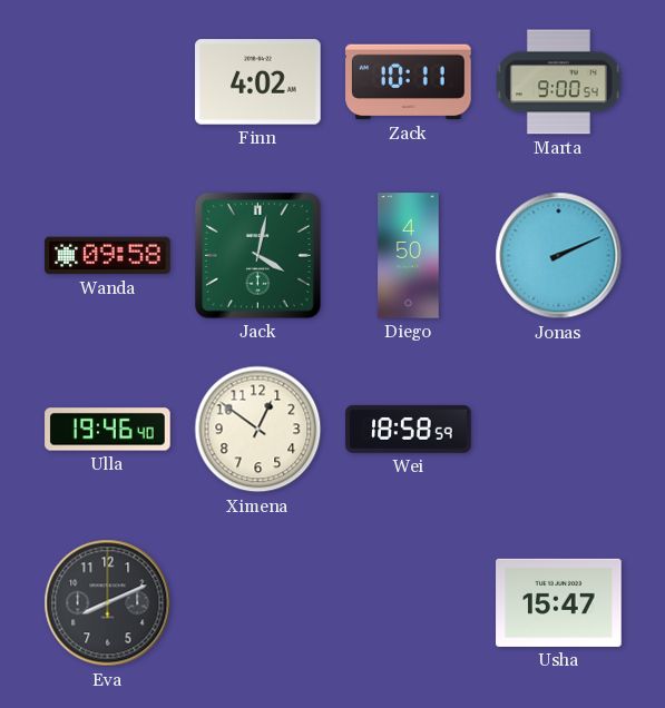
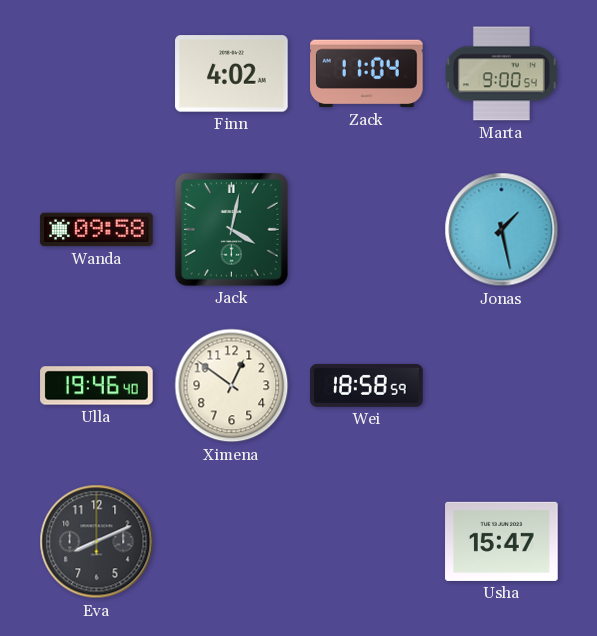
Zack: 10:11 -> 11:04 (367, 74)
Diego: 4:50 -> none (409, 256)
Jonas: 2:11 -> 1:28 (502, 230)
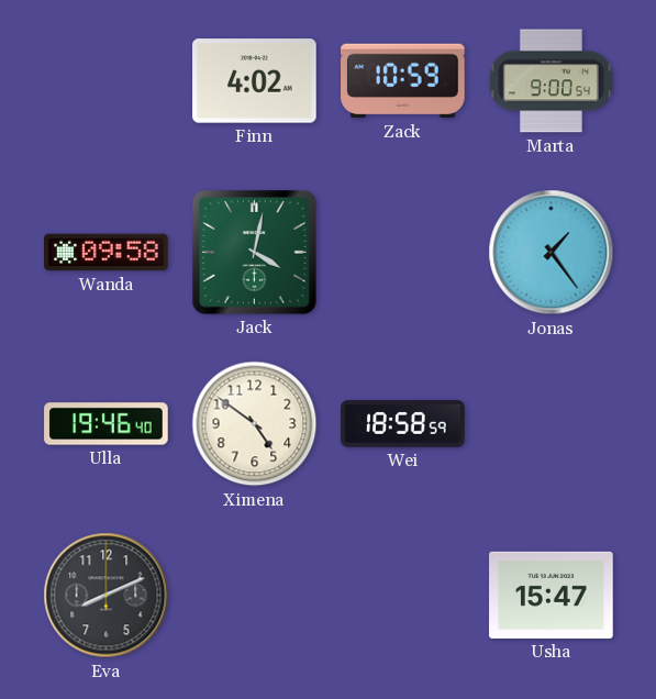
Zack: 11:04 -> 10:59 (403, 81)
Jonas: 1:28 -> 1:24 (552, 253)
Ximena: 12:51 -> 4:51 (255, 424)
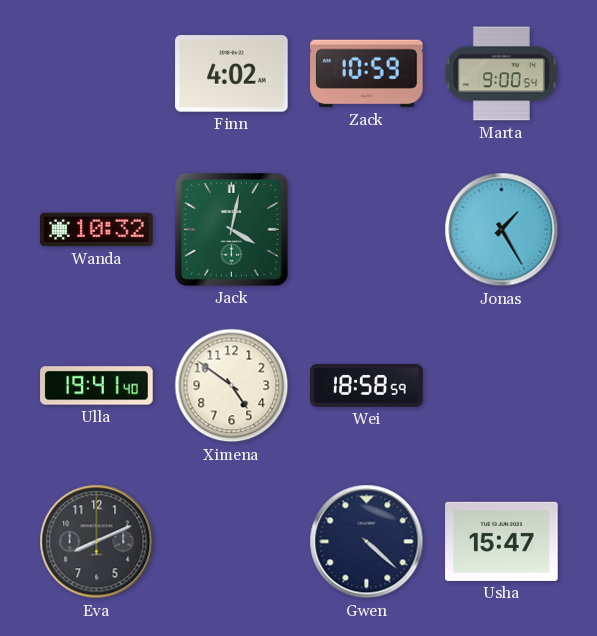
Wanda: 09:58 -> 10:32 (97, 230)
Jonas: 1:24 -> 1:25 (502, 230)
Ulla: 19:46 -> 19:41 (97, 386)
Gwen: none -> 4:22 (367, 542)
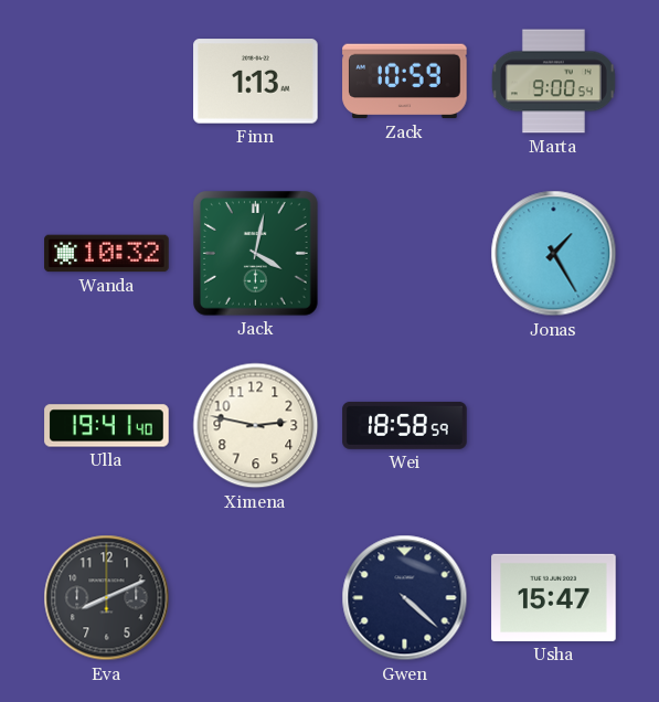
Finn: 4:02 -> 1:13 (256, 82)
Ximena: 4:51 -> 2:47 (256, 426)
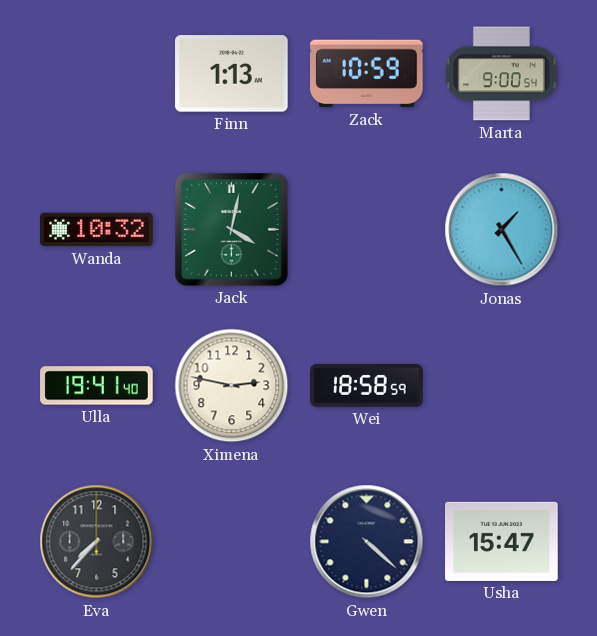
Eva: 8:11 -> 7:37 (97, 542)
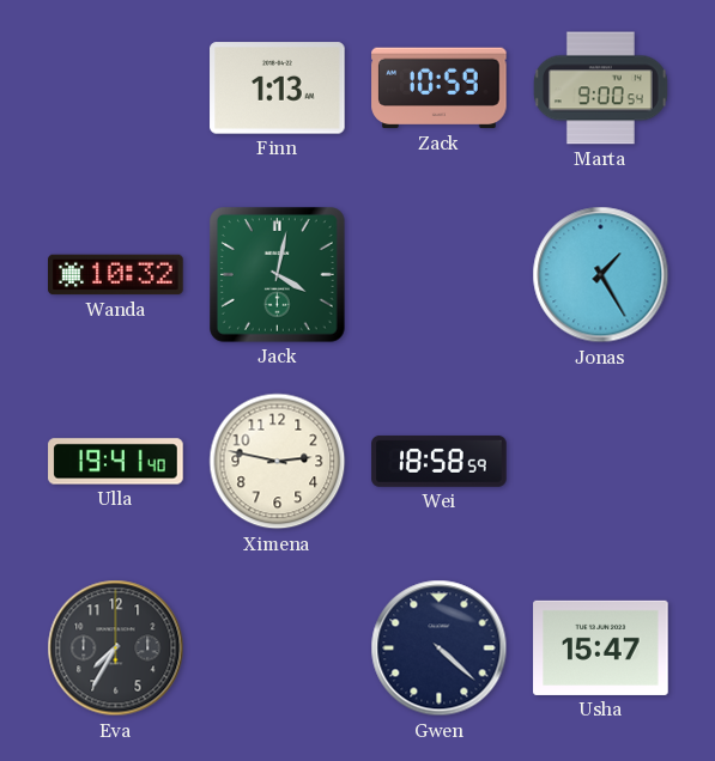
Eva: 7:37 -> 7:35 (116, 649)
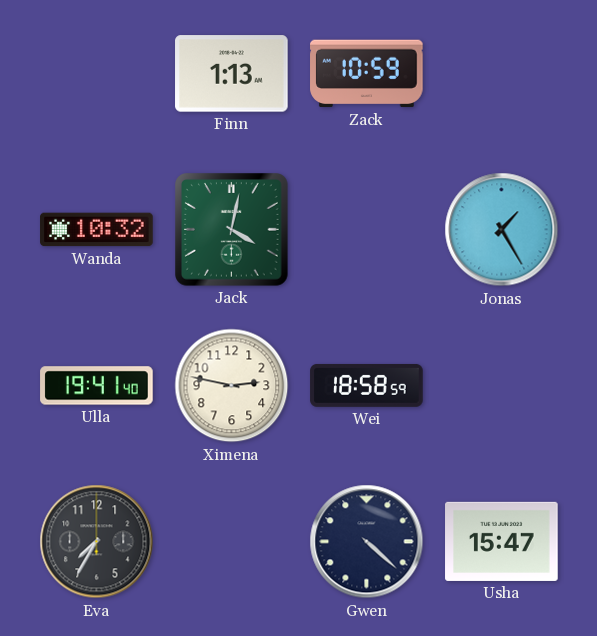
Marta: 9:00 -> none (600, 89)
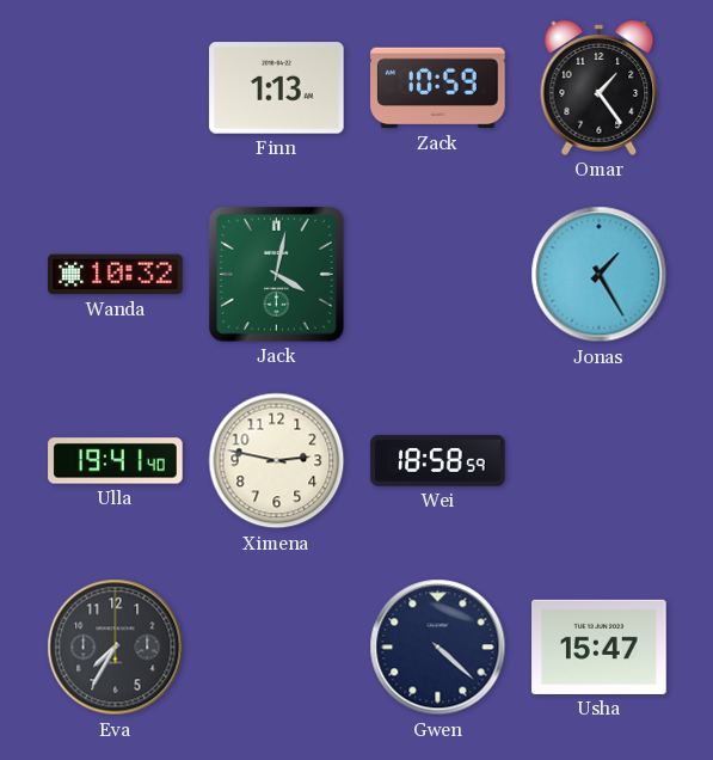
Omar: none -> 1:24 (600, 87)
